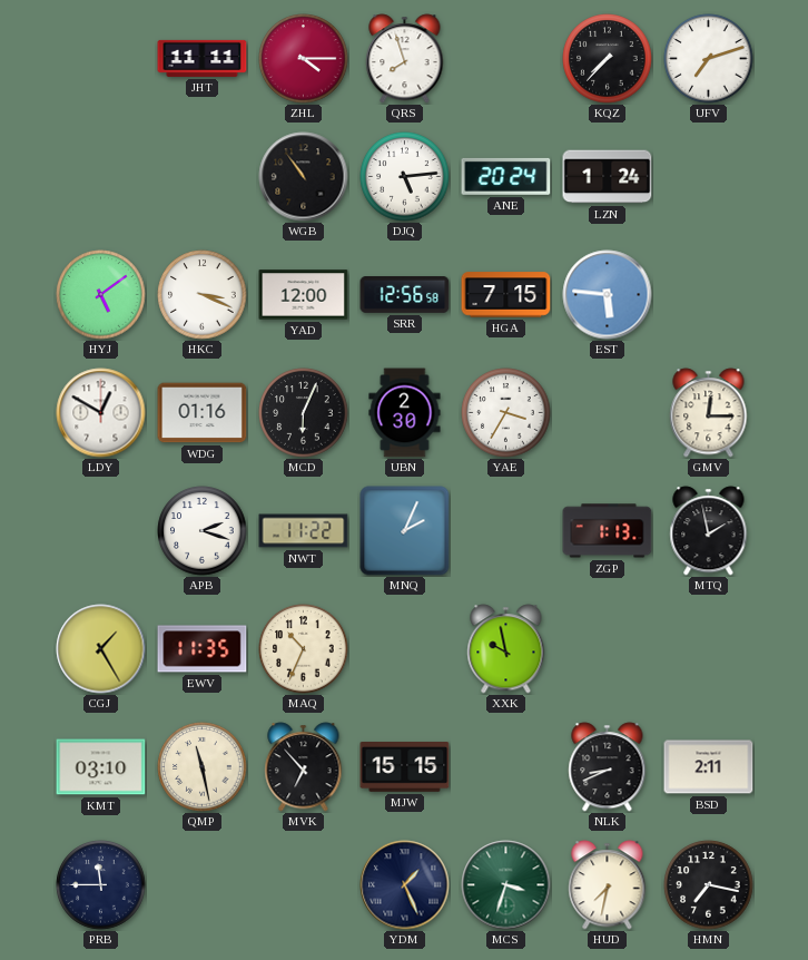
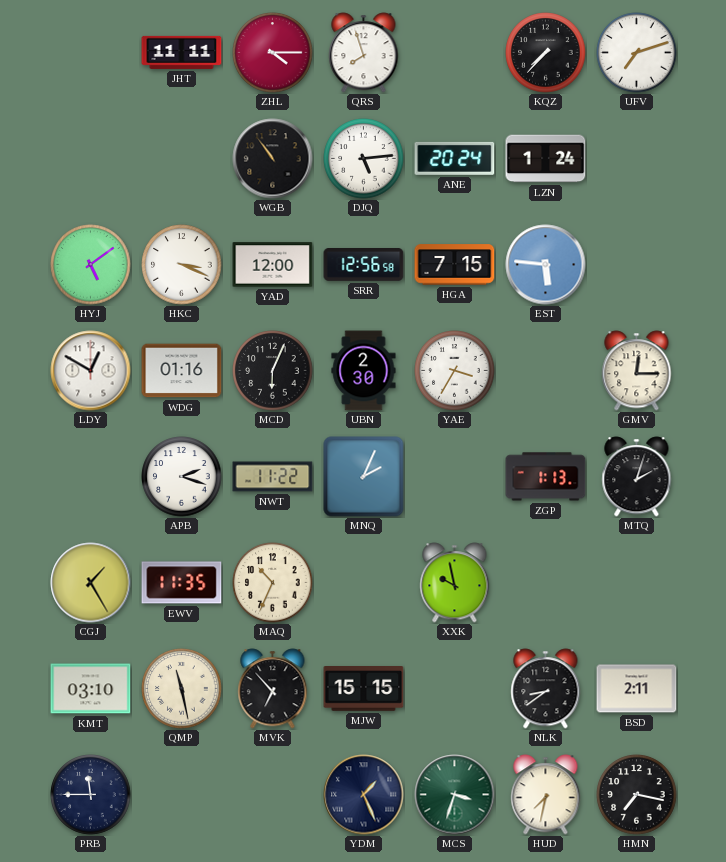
MTQ: 1:58 -> 2:03 (637, 477)
NLK: 8:41 -> 8:39 (546, 689)
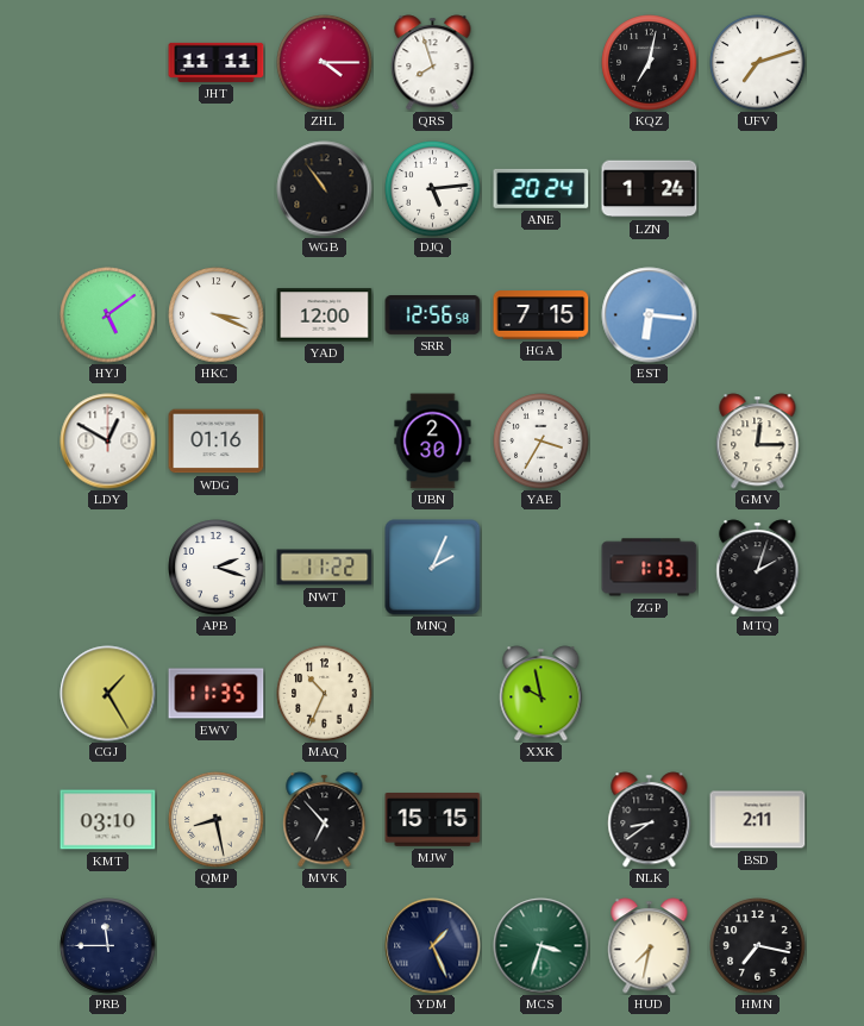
KQZ: 7:37 -> 7:02 (650, 63)
EST: 5:46 -> 6:16 (650, 315)
MCD: 6:04 -> none (273, 371)
QMP: 11:28 -> 8:28 (217, 820)
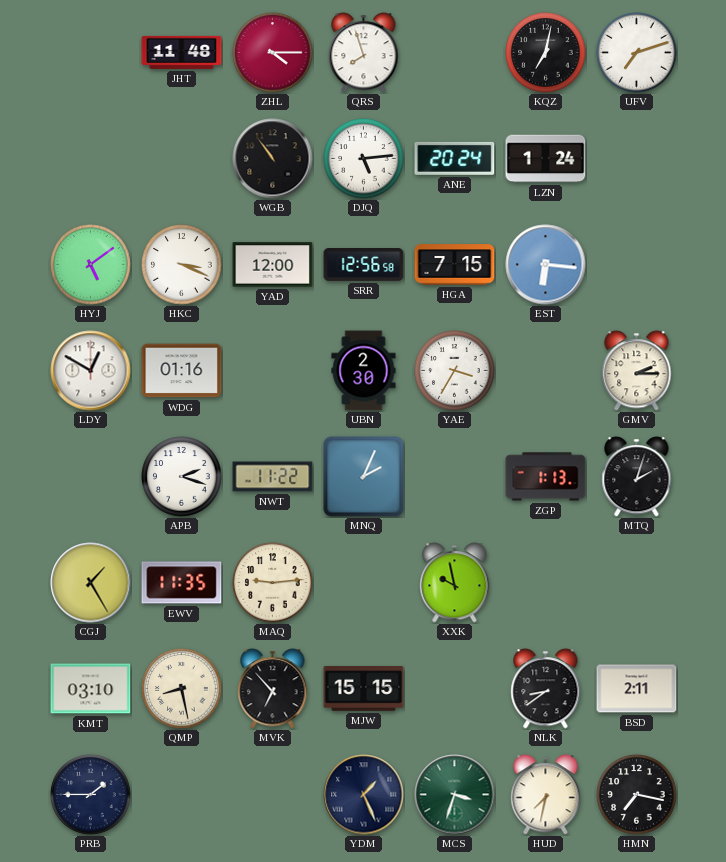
JHT: 11:11 -> 11:48 (182, 52)
GMV: 12:15 -> 2:15 (637, 371)
MAQ: 10:34 -> 9:14 (273, 583)
PRB: 11:45 -> 1:45 (91, 795)
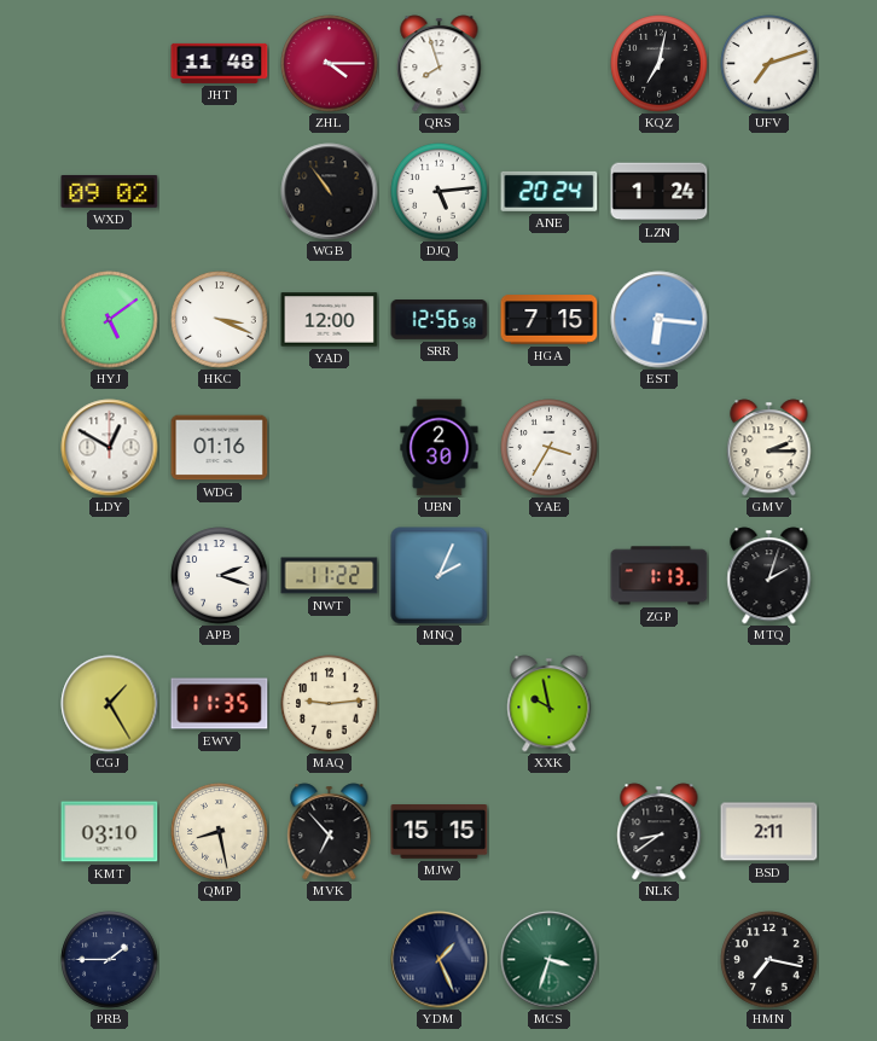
WXD: none -> 09:02 (110, 191)
HUD: 7:32 -> none (546, 795)
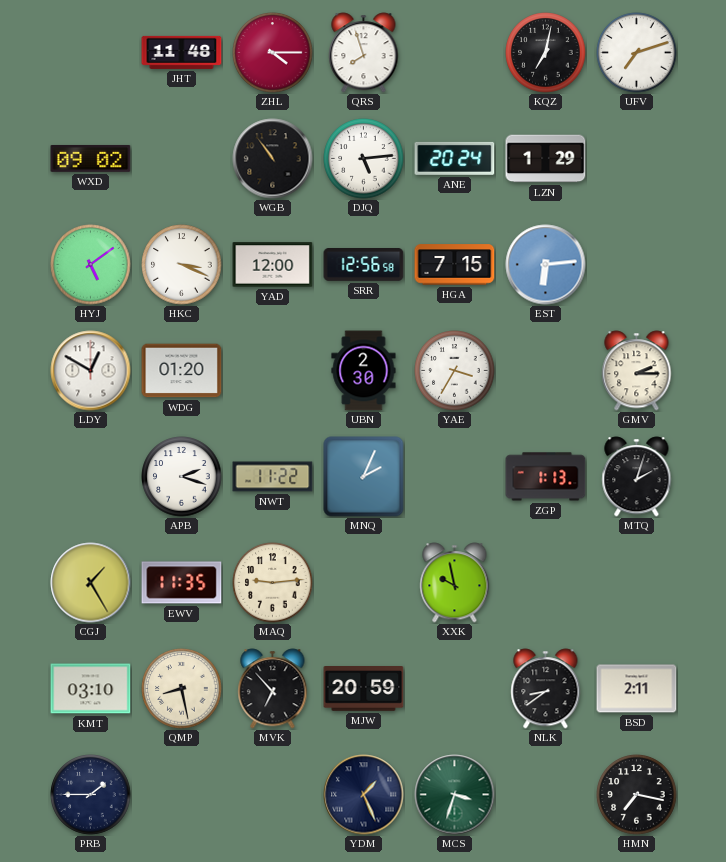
LZN: 1:24 -> 1:29 (546, 159)
EST: 6:16 -> 6:14 (546, 265)
WDG: 01:16 -> 01:20 (182, 371)
MJW: 15:15 -> 20:59 (364, 689)
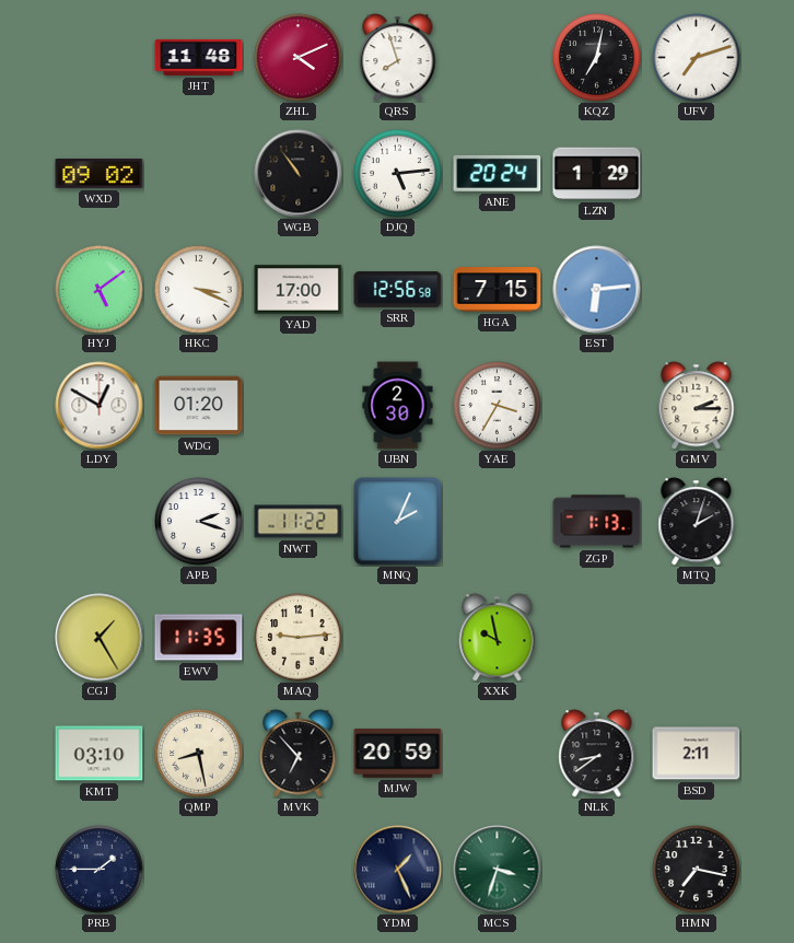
ZHL: 4:15 -> 4:11 (299, 58)
YAD: 12:00 -> 17:00 (299, 290)
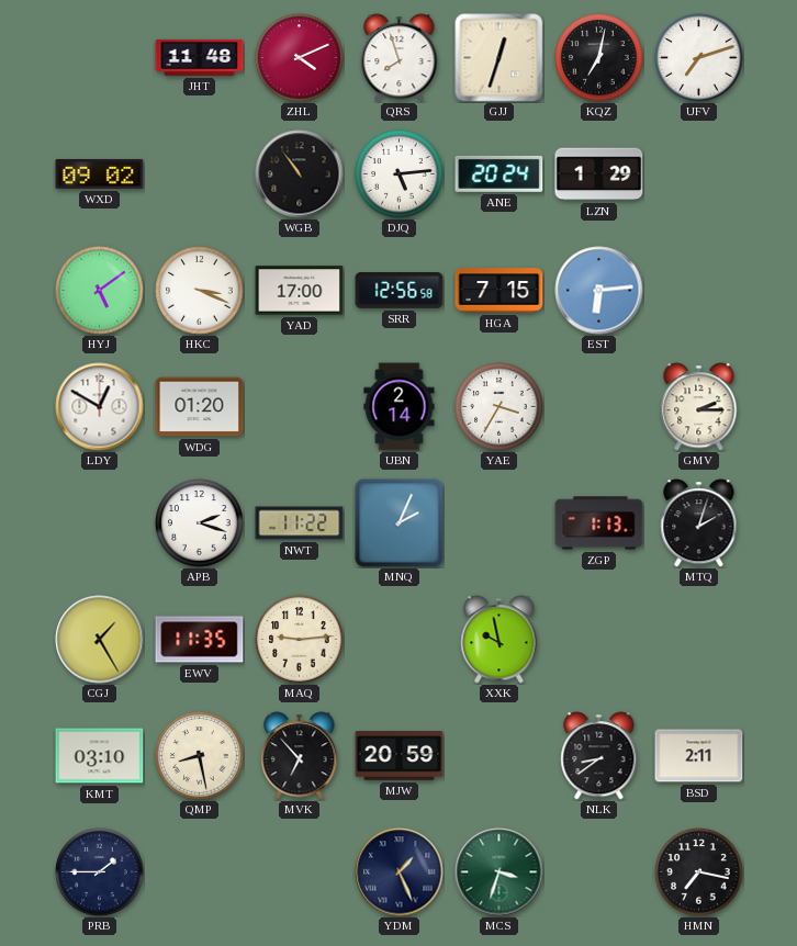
GJJ: none -> 12:33 (499, 58)
UBN: 2:30 -> 2:14 (400, 407)
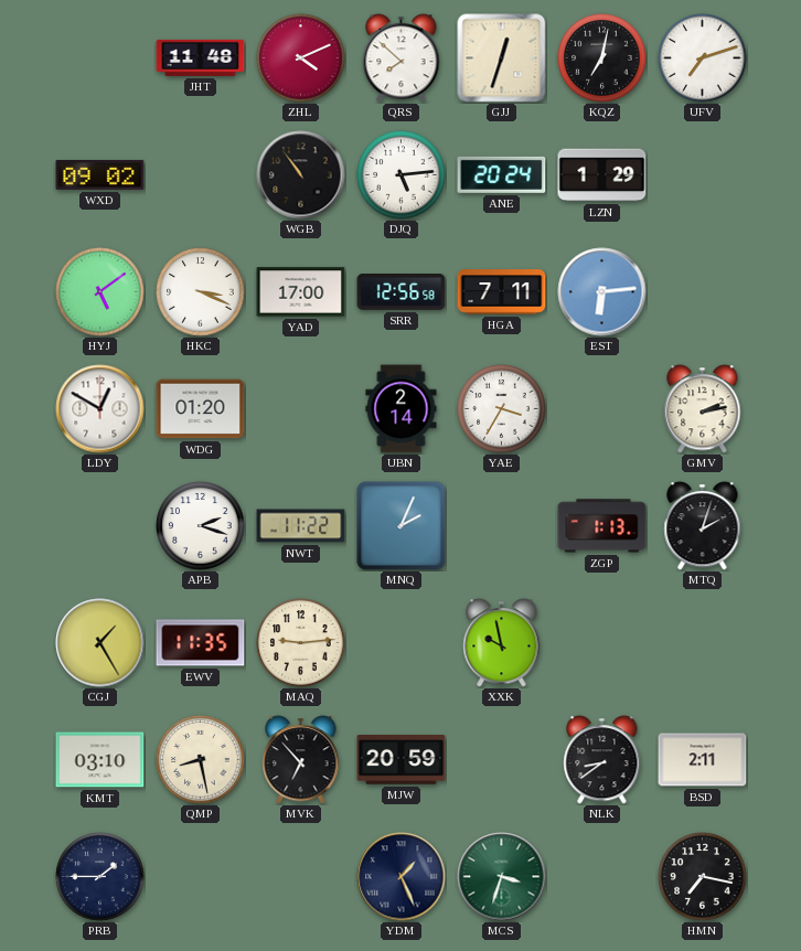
QRS: 7:57 -> 7:52 (402, 58)
HGA: 7:15 -> 7:11 (502, 292)
GMV: 2:15 -> 2:13 (703, 409)
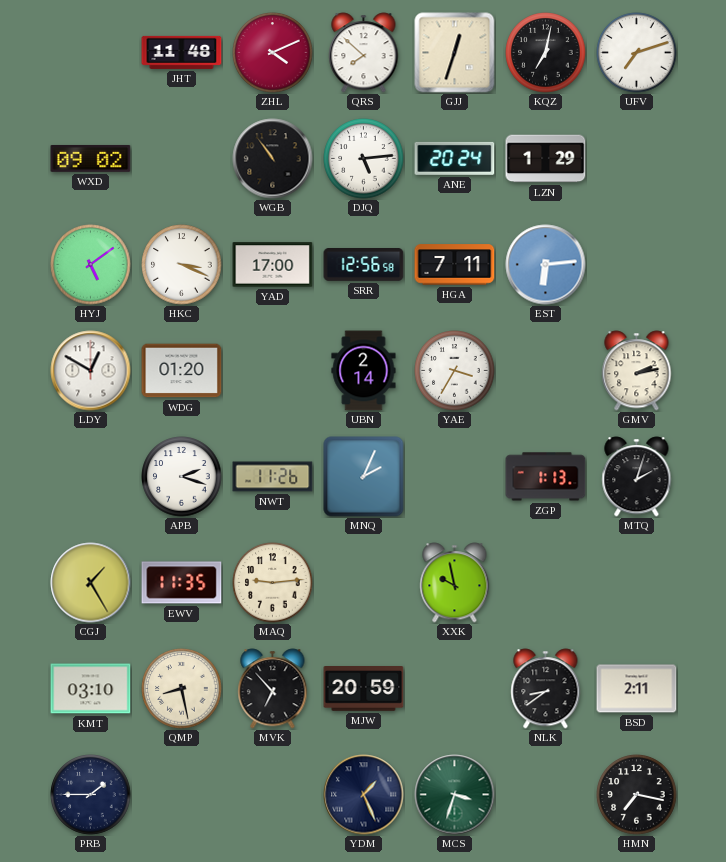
NWT: 11:22 -> 11:26 (273, 477)
